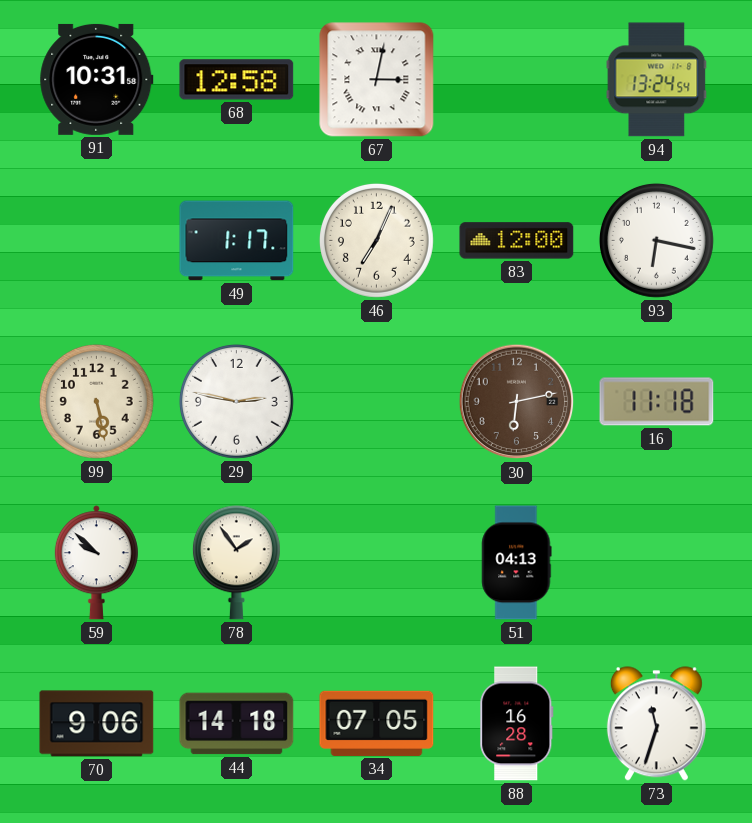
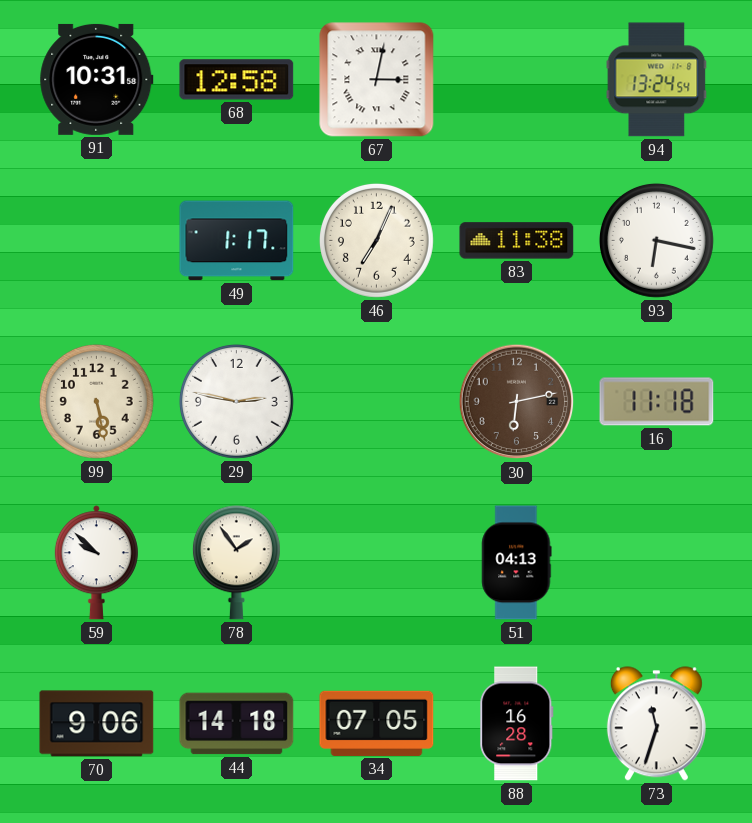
83: 12:00 -> 11:38 (517, 241)
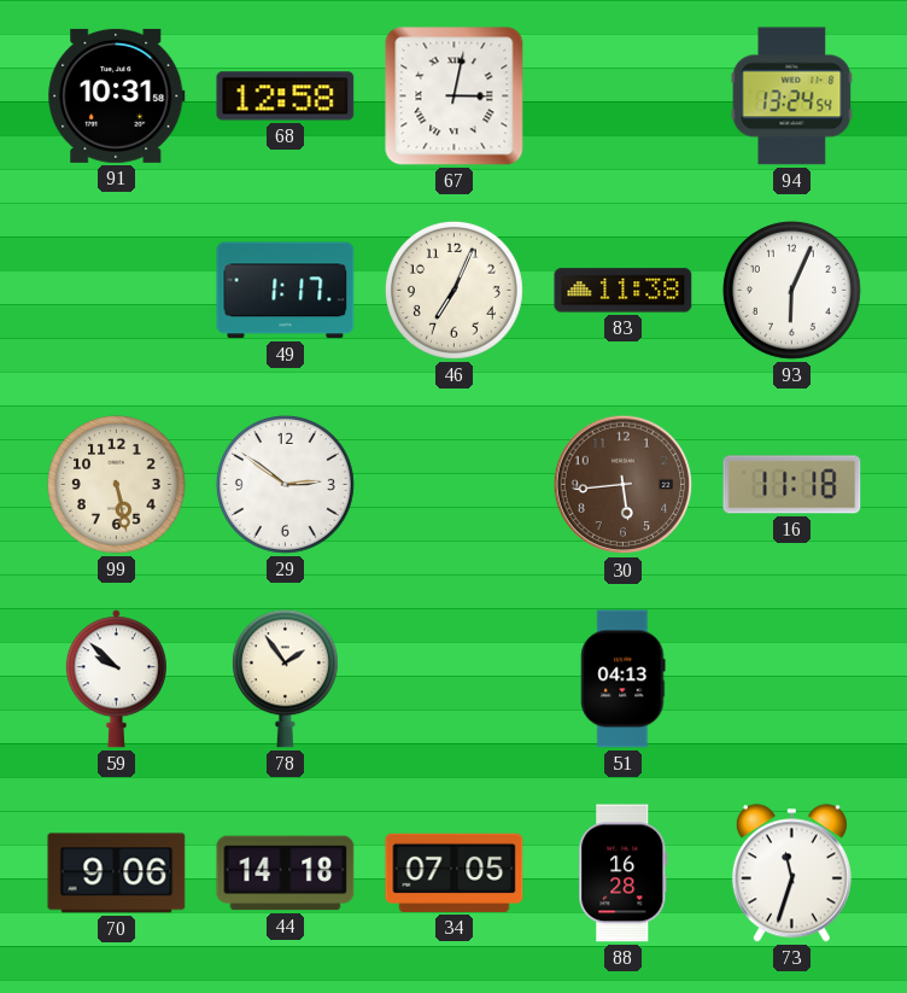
93: 6:17 -> 6:04 (791, 290)
29: 2:47 -> 2:51 (285, 484)
30: 6:13 -> 5:44 (624, 485)
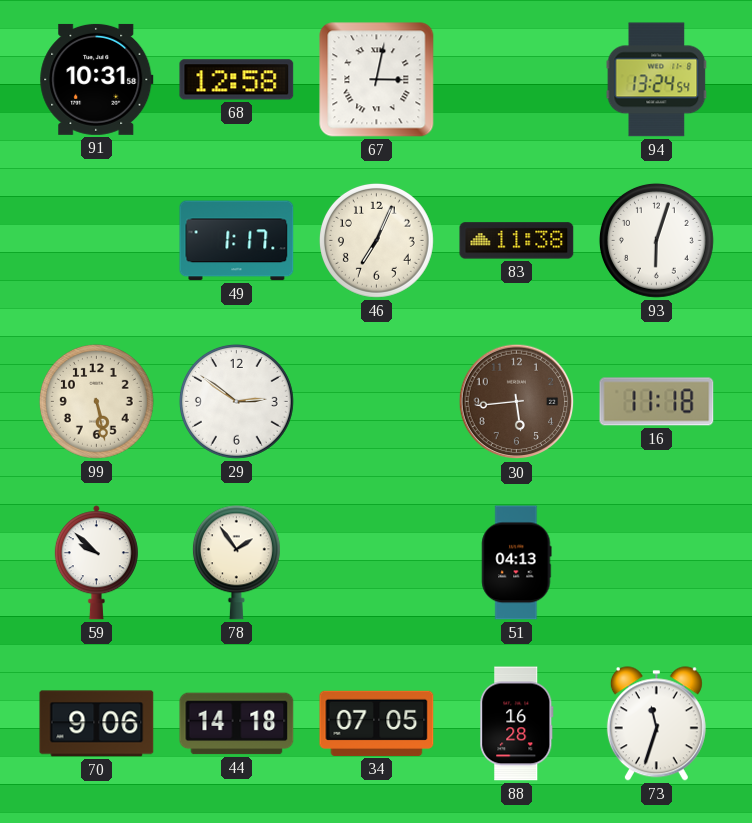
93: 6:04 -> 6:03 (656, 240)
